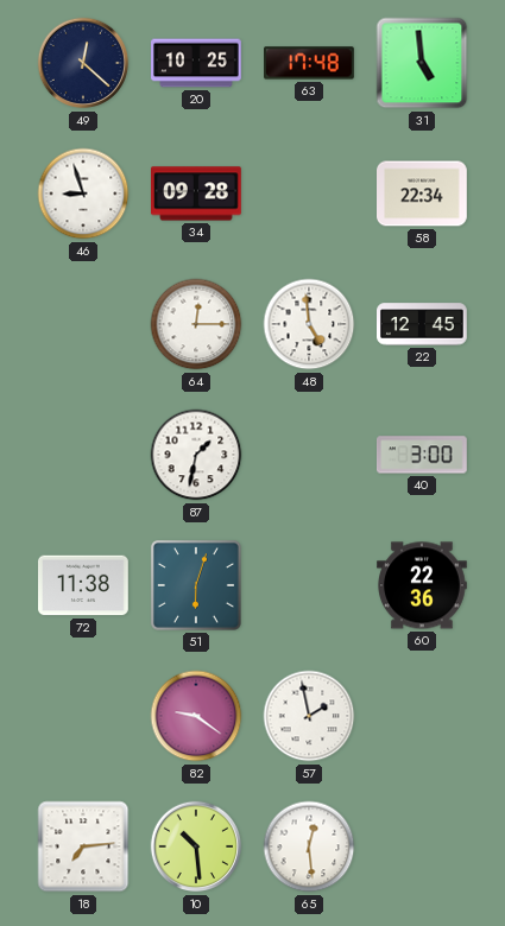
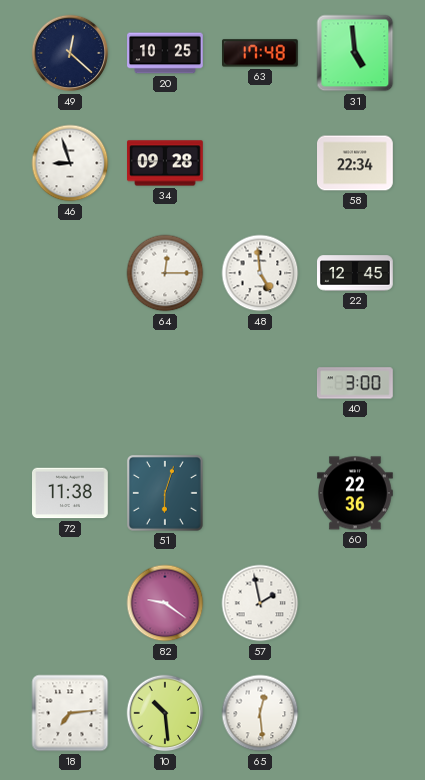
87: 1:32 -> none (196, 455)
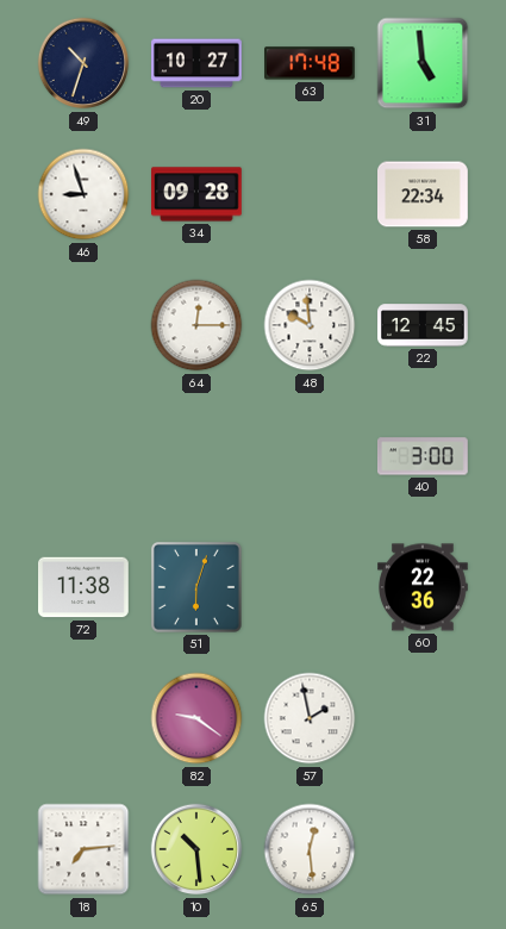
49: 12:22 -> 10:33 (83, 63)
20: 10:25 -> 10:27 (196, 63)
48: 4:59 -> 9:59 (310, 325)
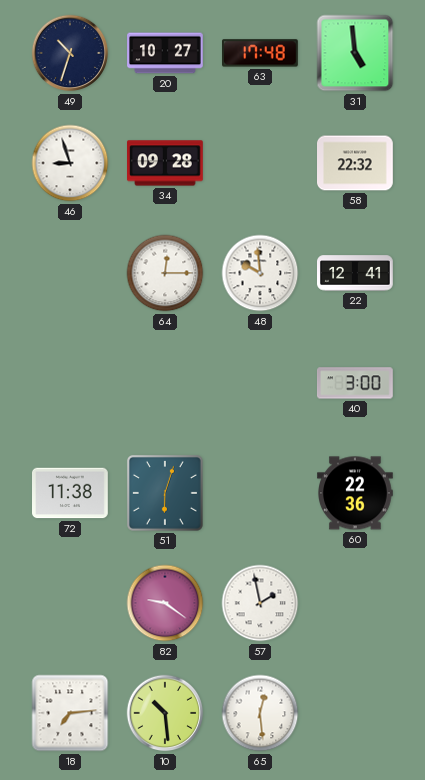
58: 22:34 -> 22:32 (356, 163)
22: 12:45 -> 12:41 (356, 273)
